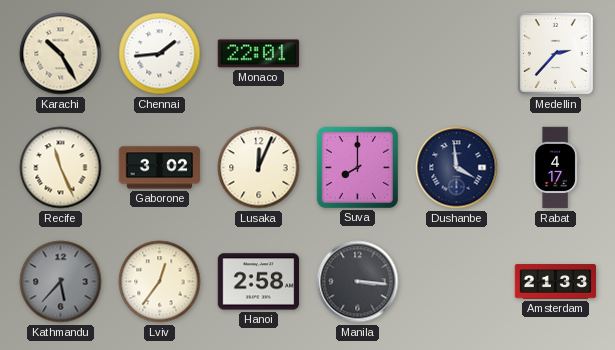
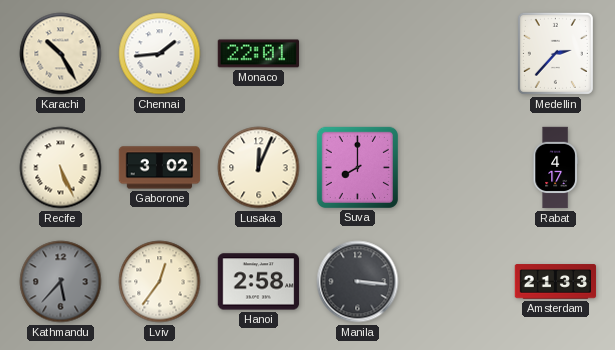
Recife: 11:26 -> 5:26 (61, 168)
Dushanbe: 3:59 -> none (457, 168)
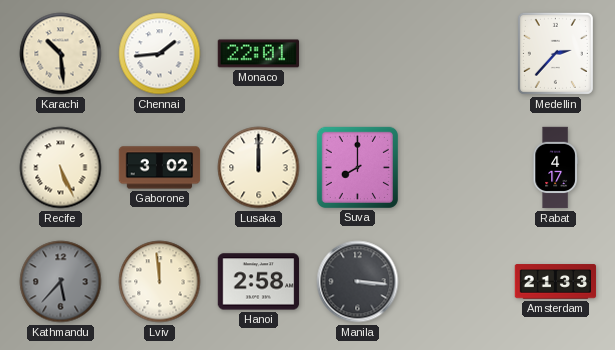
Karachi: 10:25 -> 10:29 (61, 54)
Lusaka: 12:04 -> 12:00 (259, 168)
Lviv: 12:36 -> 11:59 (160, 282)
